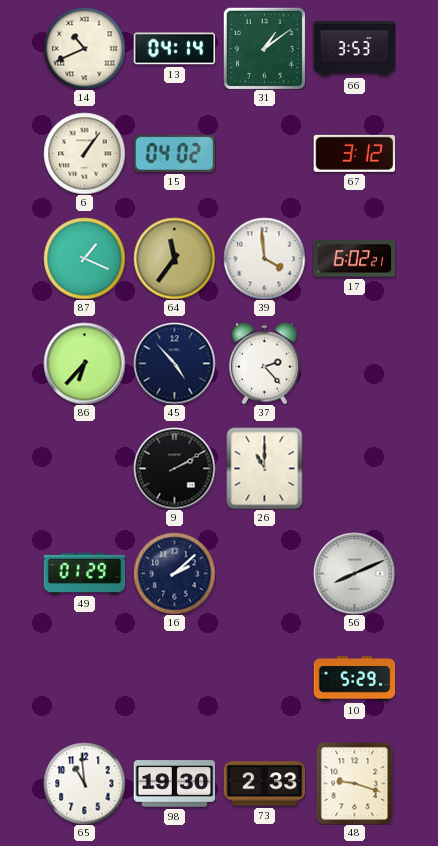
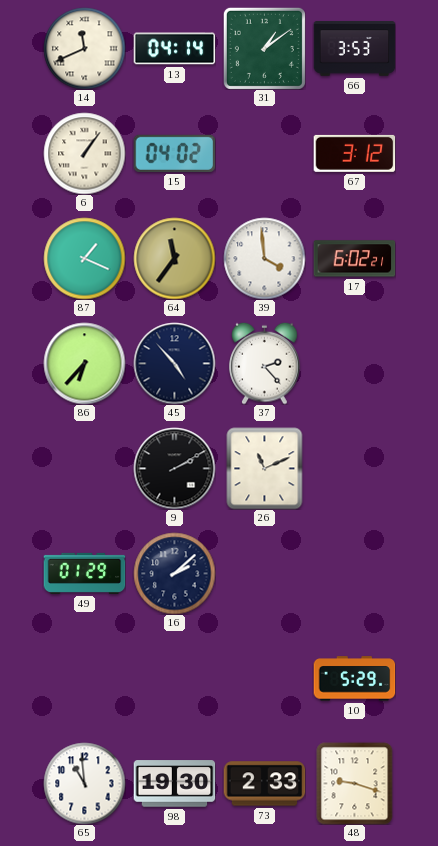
14: 10:41 -> 11:41 (84, 48)
26: 11:00 -> 11:11 (265, 468)
56: 8:11 -> none (354, 573)
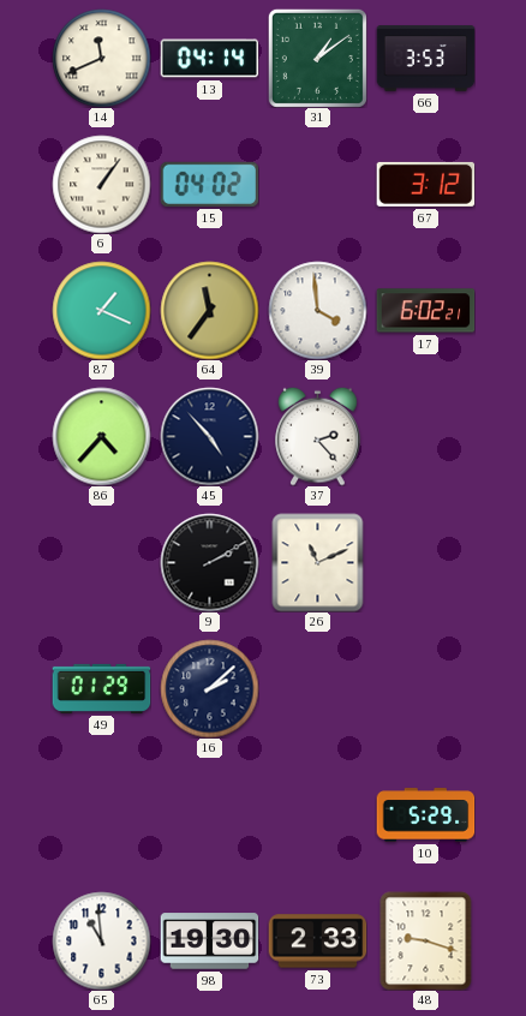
86: 6:37 -> 4:37 (101, 436)
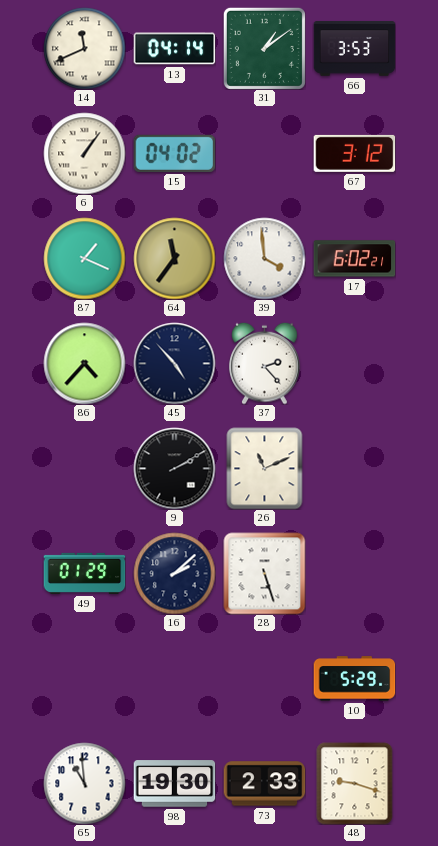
28: none -> 5:27 (264, 573)
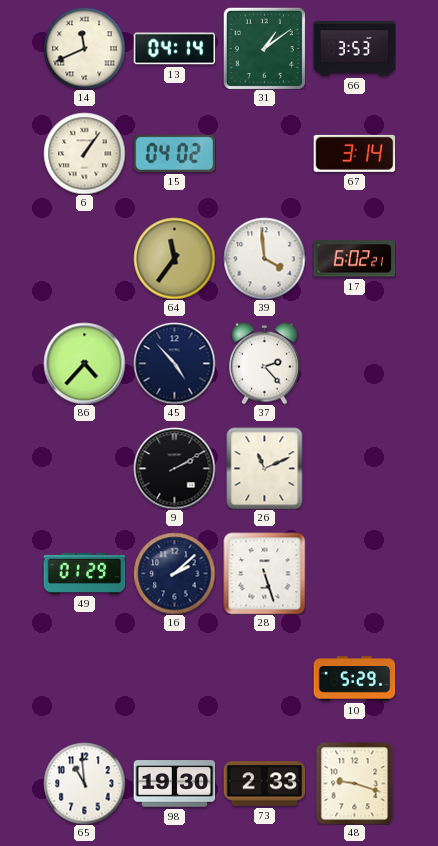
67: 3:12 -> 3:14 (354, 153)
87: 1:19 -> none (84, 258)
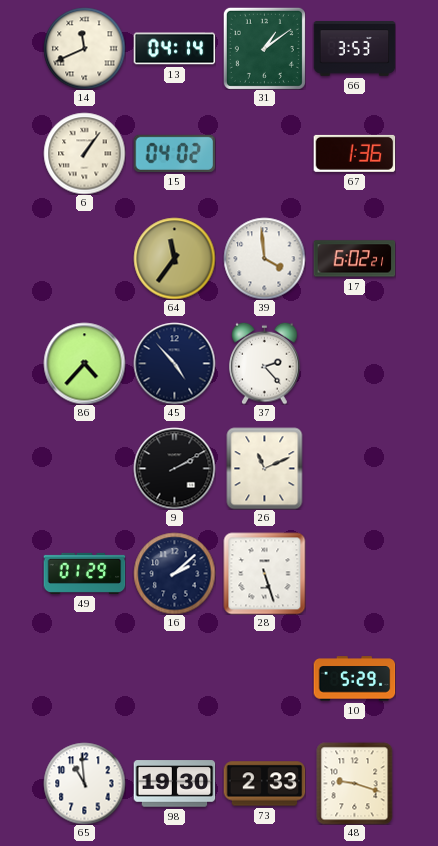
67: 3:14 -> 1:36 (354, 153)
